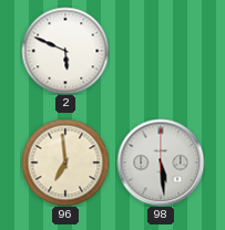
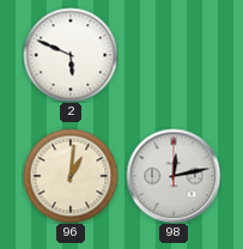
96: 6:59 -> 1:01 (71, 176)
98: 5:29 -> 12:13 (174, 176)
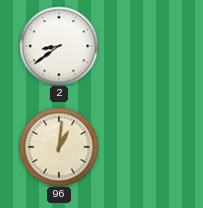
2: 5:49 -> 8:39 (59, 46)
98: 12:13 -> none (174, 176)
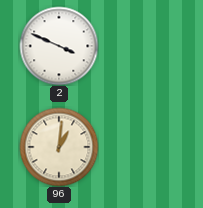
2: 8:39 -> 3:49 (59, 46)
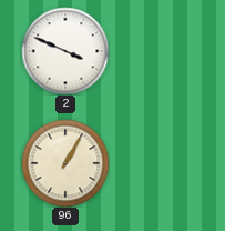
96: 1:01 -> 1:05 (65, 163)
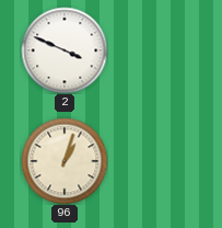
96: 1:05 -> 1:03 (65, 161)
